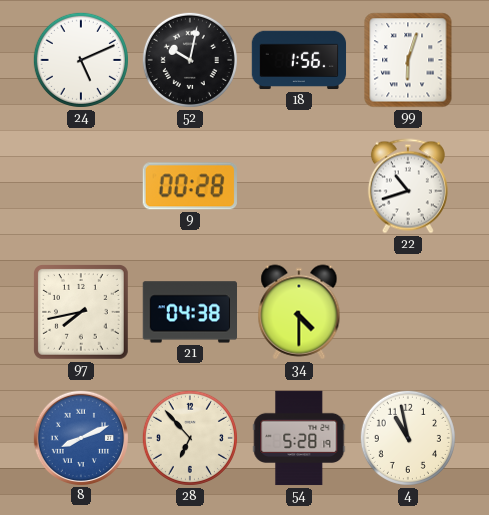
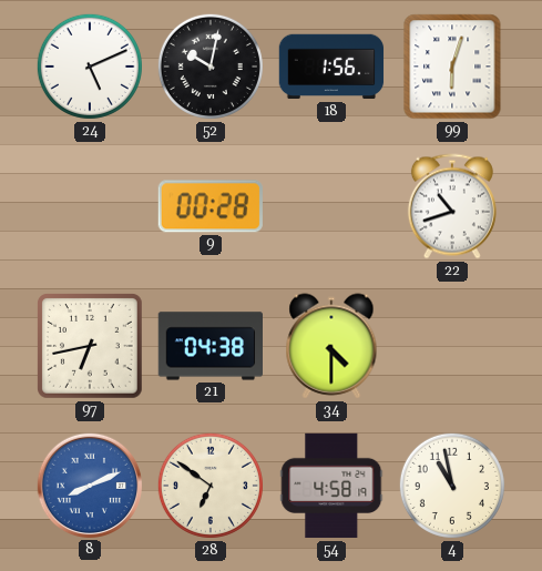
97: 7:43 -> 6:43 (91, 347)
28: 6:53 -> 6:51 (211, 486)
54: 5:28 -> 4:58 (331, 486)
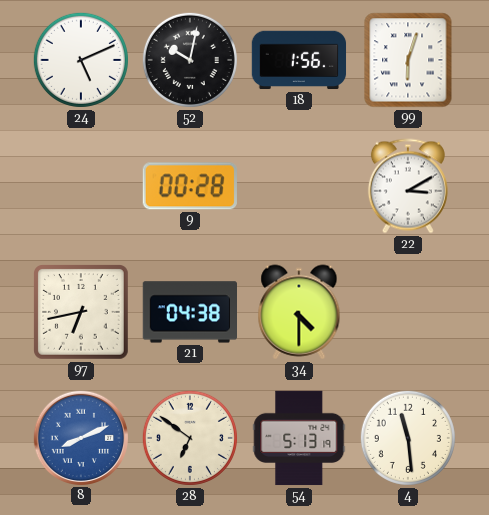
22: 10:42 -> 3:10 (408, 186)
54: 4:58 -> 5:13 (299, 438)
4: 10:58 -> 11:29 (408, 438)
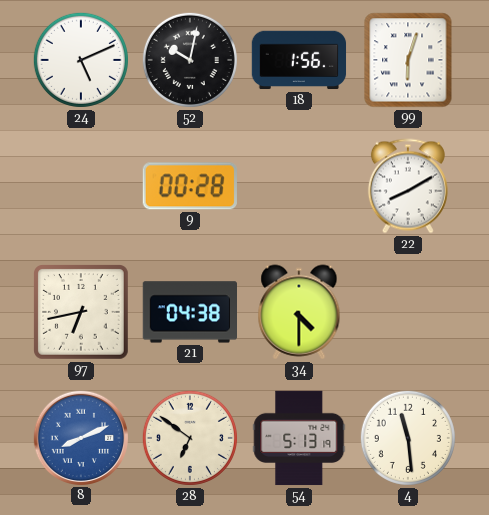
22: 3:10 -> 8:10 (408, 186)
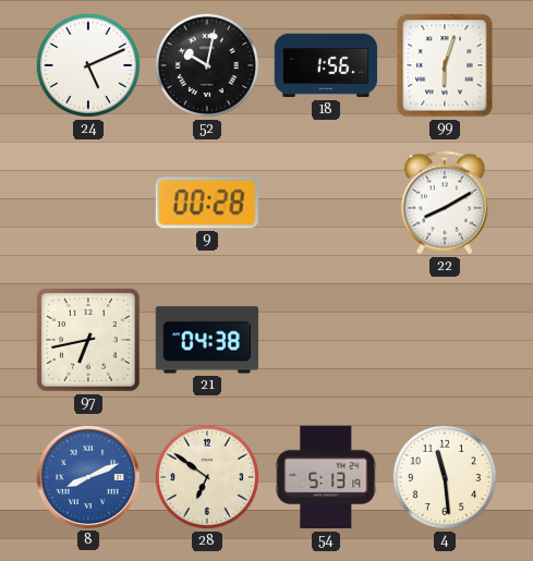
34: 4:30 -> none (299, 312)
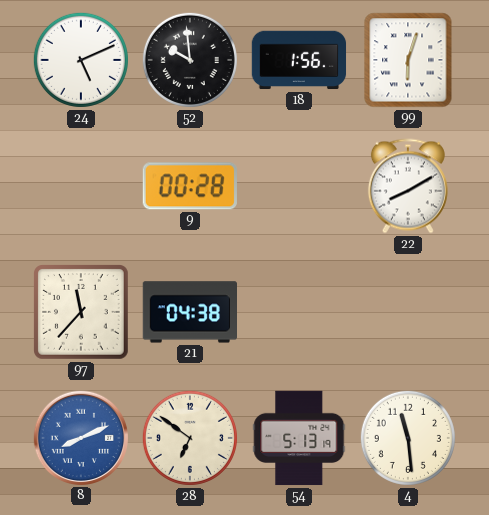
52: 10:02 -> 9:59 (190, 60)
97: 6:43 -> 11:37 (82, 313)
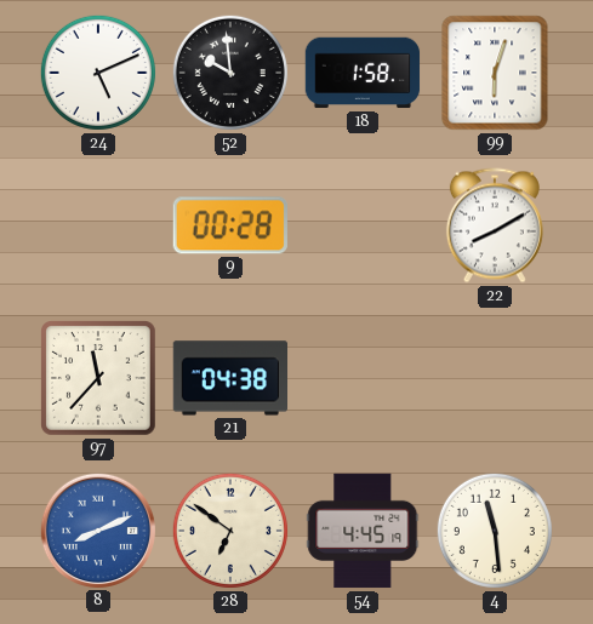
18: 1:56 -> 1:58 (363, 73)
54: 5:13 -> 4:45 (363, 531)
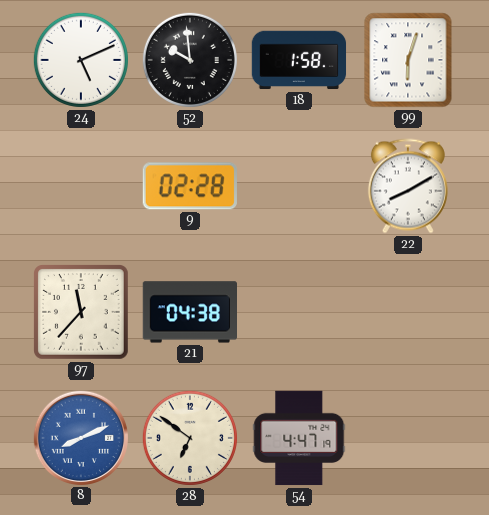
9: 00:28 -> 02:28 (190, 186)
54: 4:45 -> 4:47 (299, 438)
4: 11:29 -> none (495, 531)
